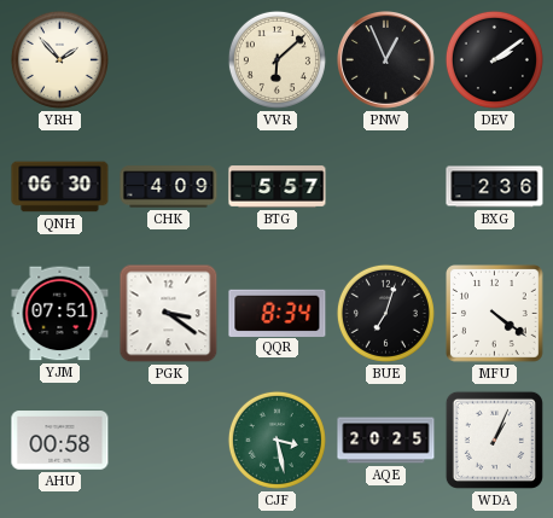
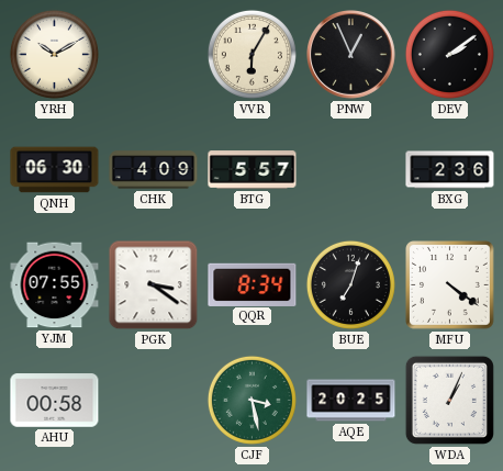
YRH: 1:53 -> 10:10 (54, 54)
VVR: 6:08 -> 6:05 (251, 54)
YJM: 07:51 -> 07:55 (55, 285)
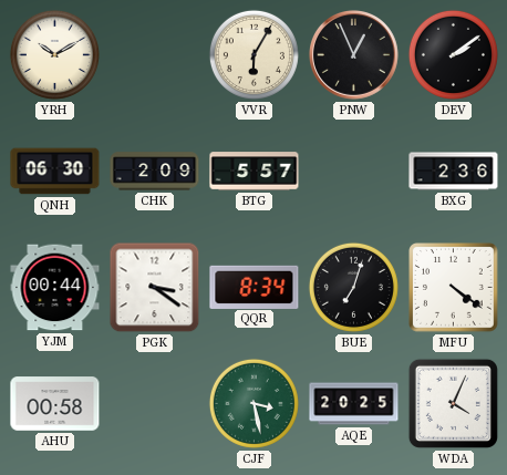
CHK: 4:09 -> 2:09 (155, 172)
YJM: 07:55 -> 00:44 (55, 288)
WDA: 1:04 -> 4:04 (453, 403)
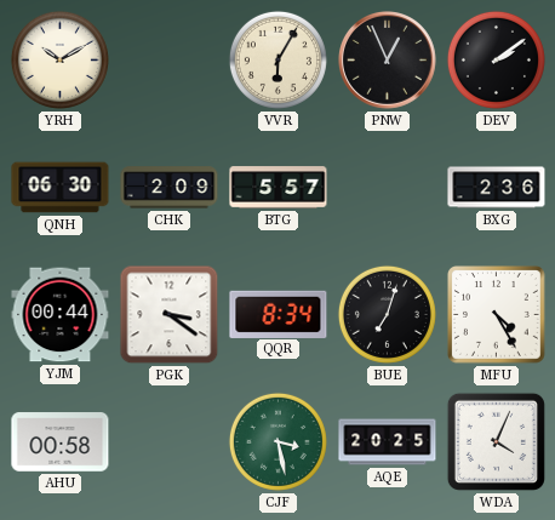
MFU: 4:21 -> 4:25 (497, 315)
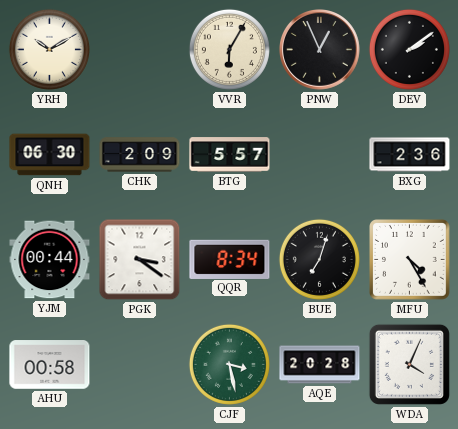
AQE: 20:25 -> 20:28 (320, 365)
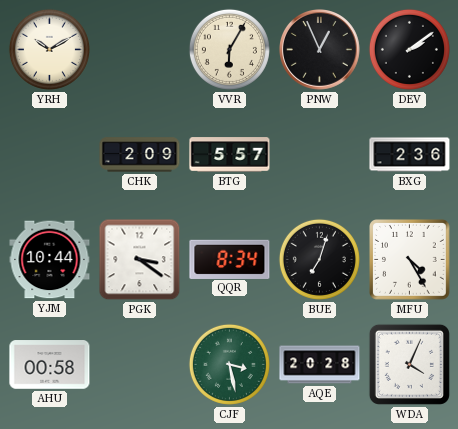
QNH: 06:30 -> none (50, 155)
YJM: 00:44 -> 10:44 (50, 260)
